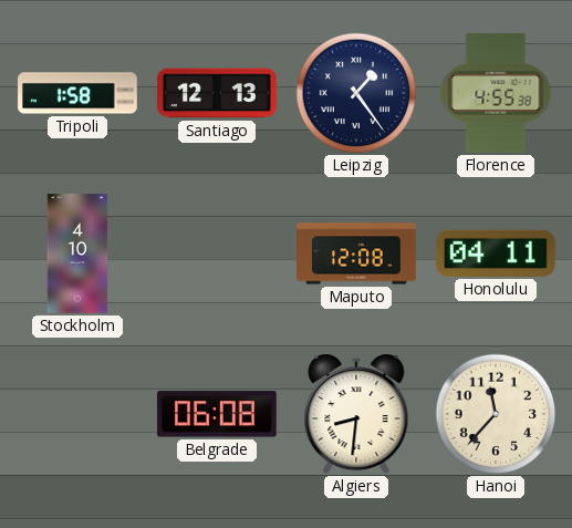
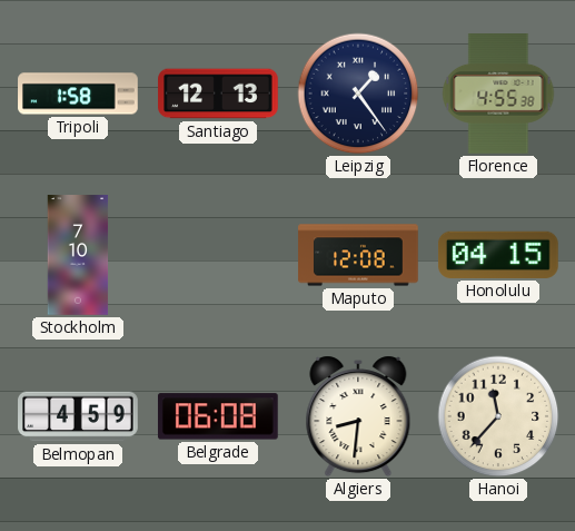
Stockholm: 4:10 -> 7:10 (78, 255)
Honolulu: 04:11 -> 04:15 (498, 255)
Belmopan: none -> 4:59 (78, 416)
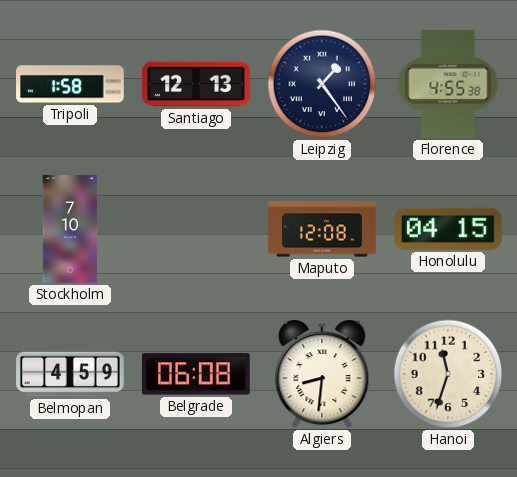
Hanoi: 11:37 -> 11:33 (448, 374)
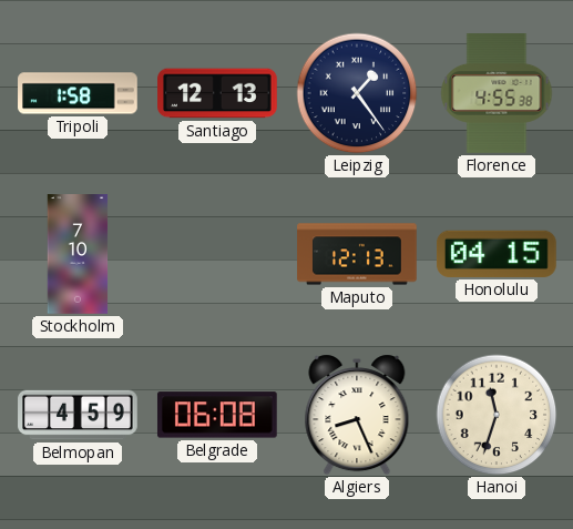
Maputo: 12:08 -> 12:13 (357, 254)
Algiers: 8:31 -> 8:26 (357, 415)
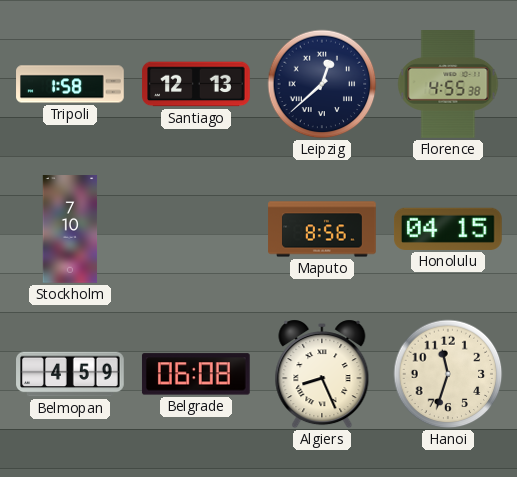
Leipzig: 1:24 -> 12:38 (322, 84)
Maputo: 12:13 -> 8:56 (322, 229)
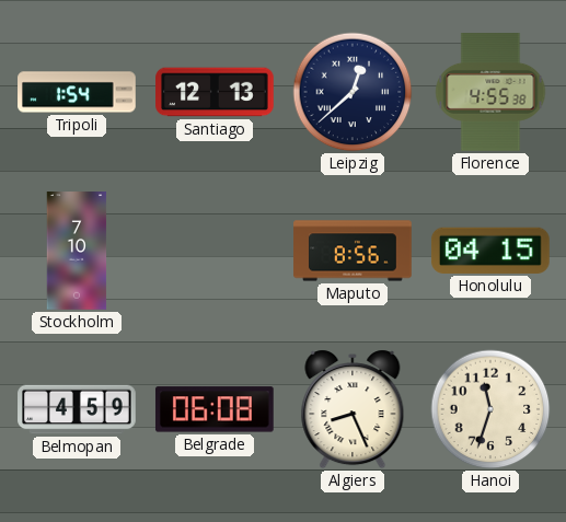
Tripoli: 1:58 -> 1:54 (77, 92)
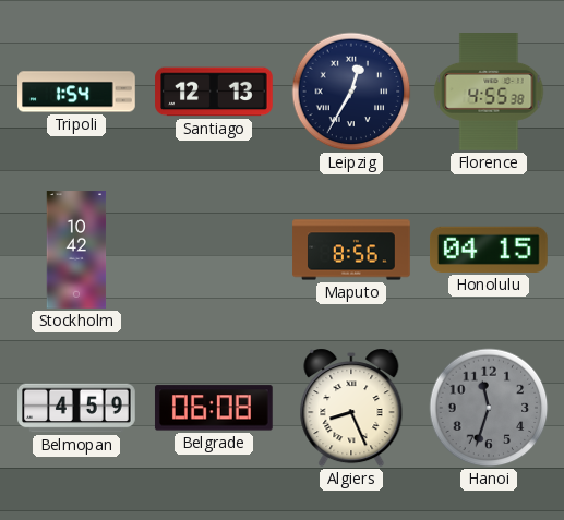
Leipzig: 12:38 -> 12:35 (351, 92)
Stockholm: 7:10 -> 10:42 (76, 250)
Hanoi dial: cream -> grey (489, 408)
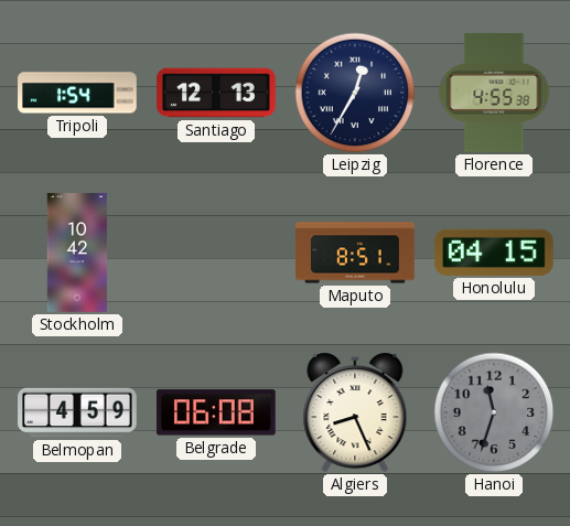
Maputo: 8:56 -> 8:51 (355, 253)
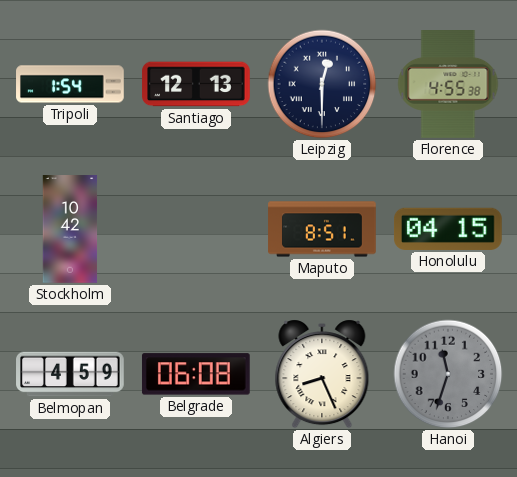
Leipzig: 12:35 -> 12:30 (322, 84)
